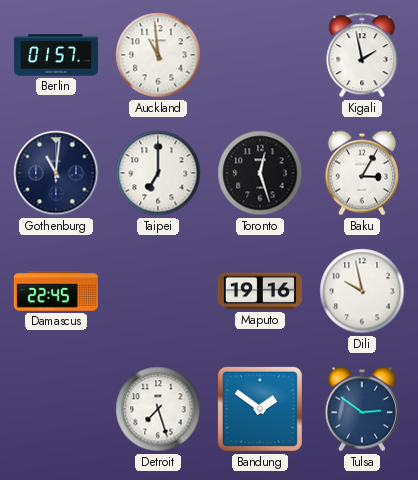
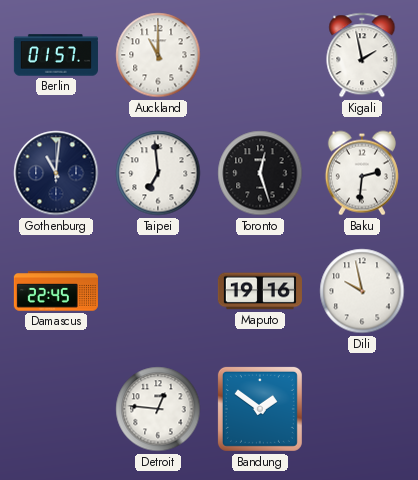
Auckland: 10:59 -> 11:00 (158, 55)
Taipei: 7:00 -> 6:59 (158, 173)
Baku: 3:05 -> 2:31 (362, 173)
Detroit: 7:27 -> 12:46 (158, 409)
Tulsa: 2:51 -> none (362, 409)
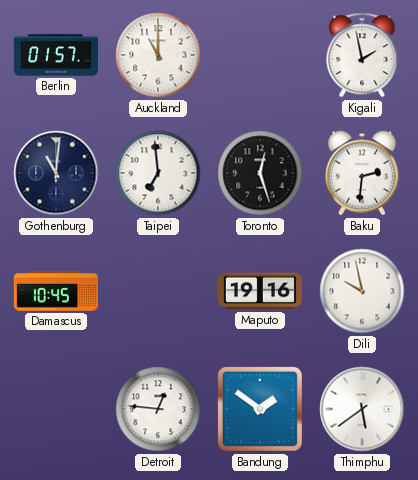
Damascus: 22:45 -> 10:45 (56, 291)
Thimphu: none -> 5:39 (362, 409)
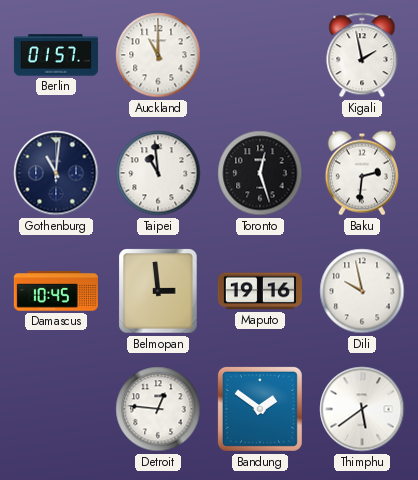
Taipei: 6:59 -> 10:59 (158, 173)
Belmopan: none -> 2:59 (158, 291)
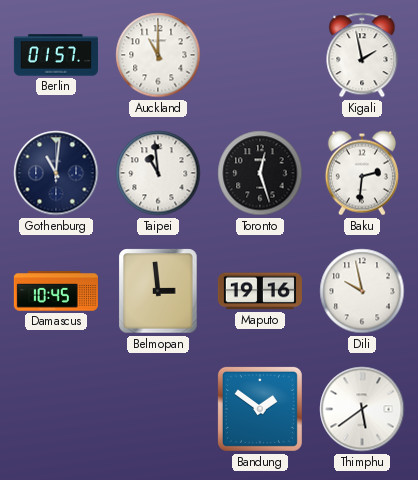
Detroit: 12:46 -> none (158, 409)
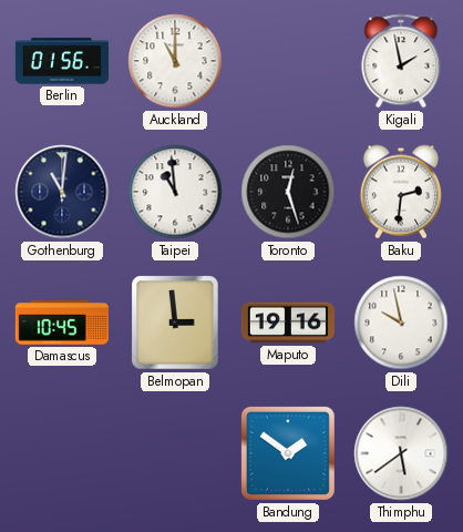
Berlin: 01:57 -> 01:56 (62, 61)
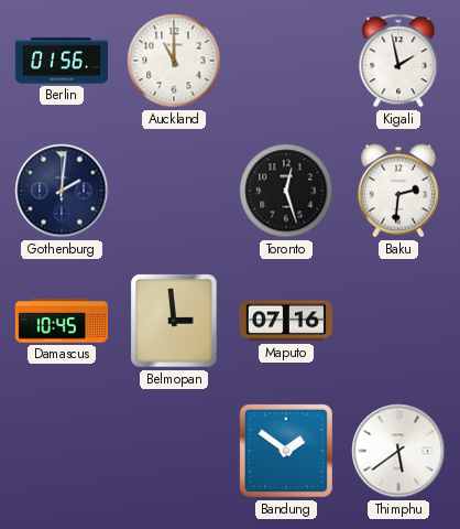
Gothenburg: 11:01 -> 2:01 (62, 191)
Taipei: 10:59 -> none (175, 192)
Maputo: 19:16 -> 07:16 (286, 321)
Dili: 9:58 -> none (401, 323)
